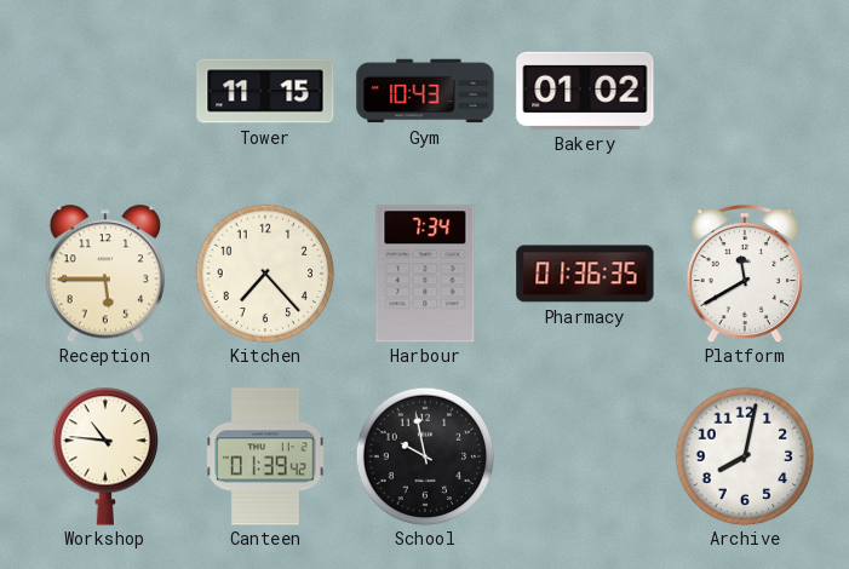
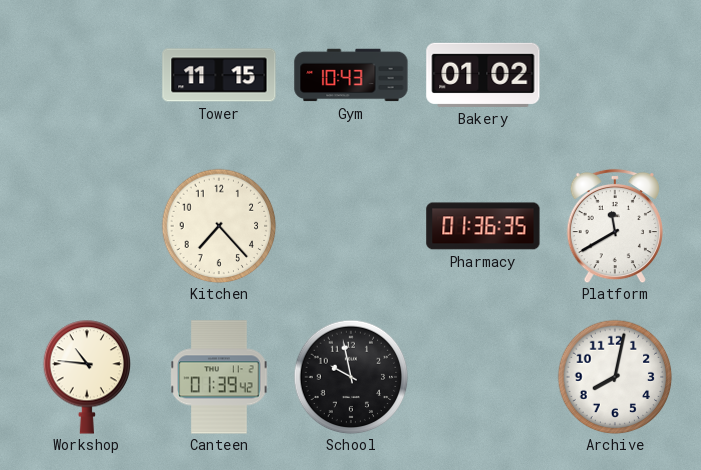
Reception: 5:45 -> none (105, 274)
Harbour: 7:34 -> none (425, 274)
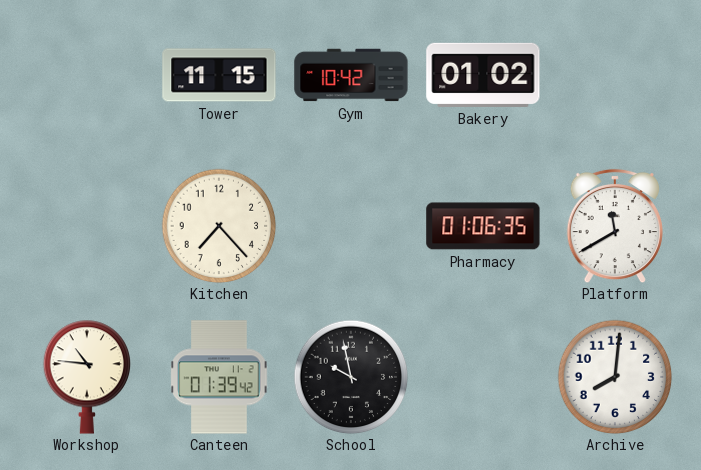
Gym: 10:43 -> 10:42 (351, 75)
Pharmacy: 01:36 -> 01:06 (483, 226)
Archive: 8:02 -> 8:01 (615, 377)
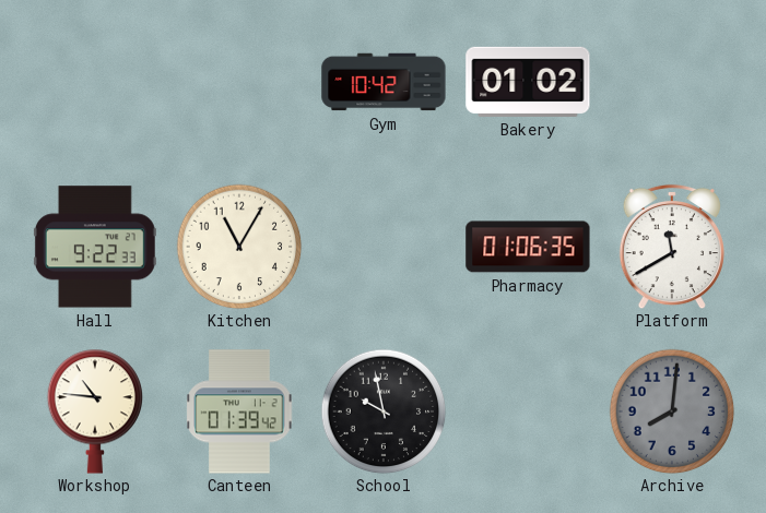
Tower: 11:15 -> none (219, 75)
Hall: none -> 9:22 (95, 247)
Kitchen: 7:23 -> 11:05 (239, 247)
Archive dial: white -> grey (672, 411)
